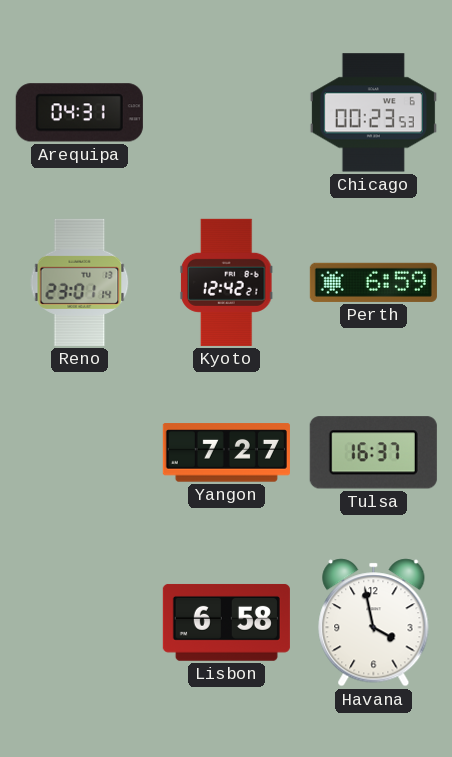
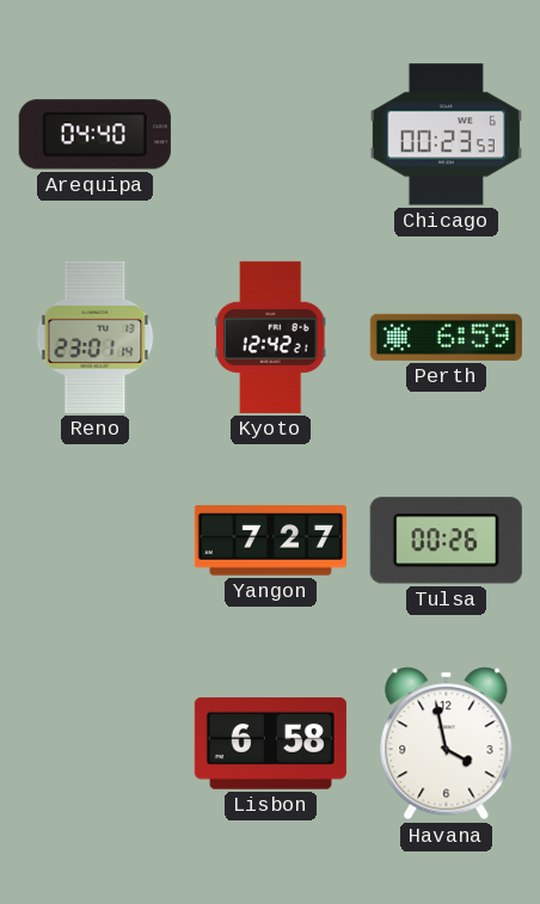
Arequipa: 04:31 -> 04:40 (94, 135)
Tulsa: 16:37 -> 00:26 (446, 541)
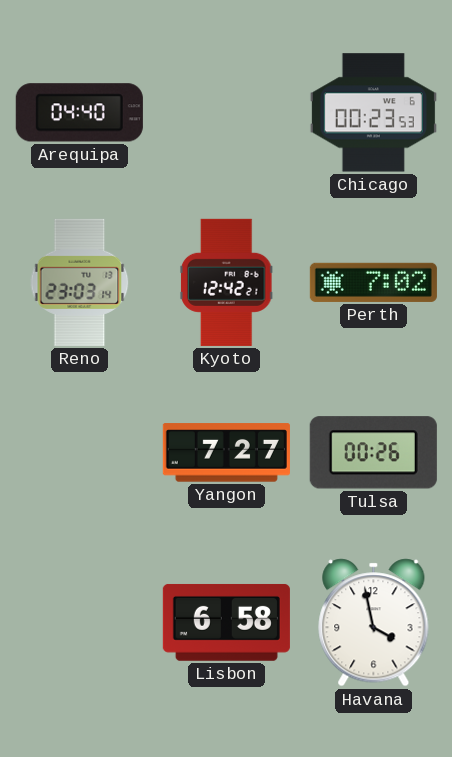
Reno: 23:01 -> 23:03 (80, 282)
Perth: 6:59 -> 7:02 (373, 282)
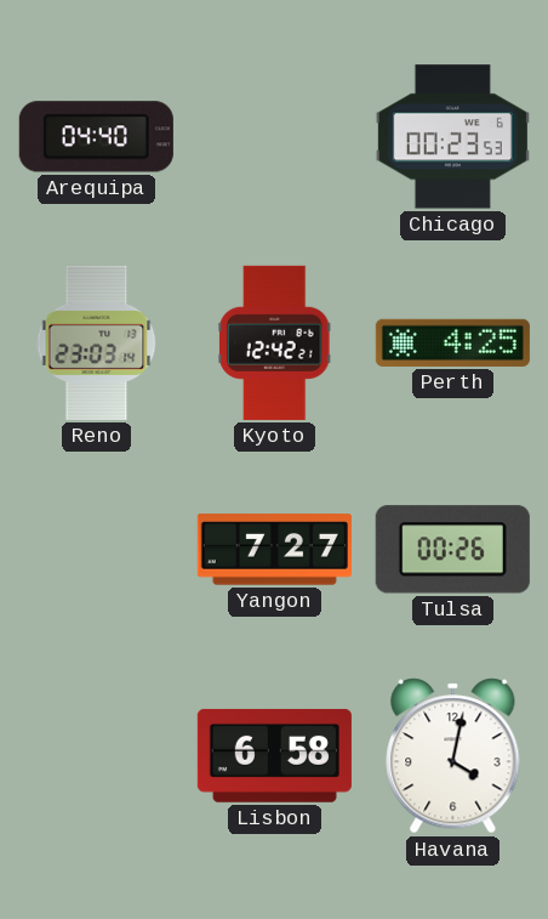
Perth: 7:02 -> 4:25 (452, 342)
Havana: 3:58 -> 4:02 (453, 756)
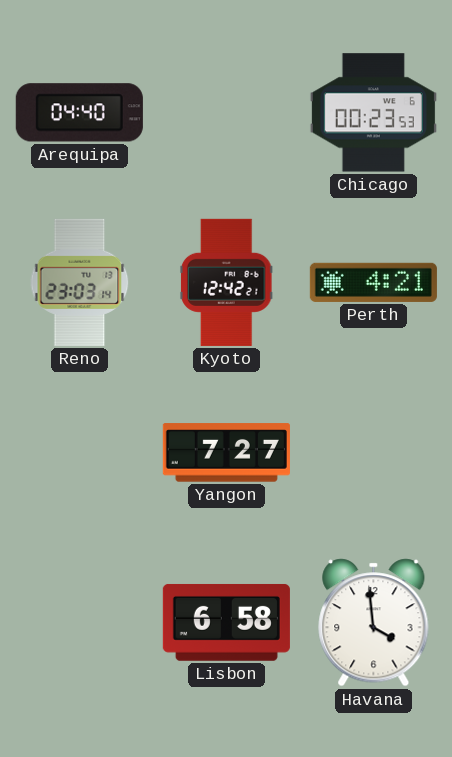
Perth: 4:25 -> 4:21 (373, 282)
Tulsa: 00:26 -> none (452, 550)
Havana: 4:02 -> 3:59 (374, 623)
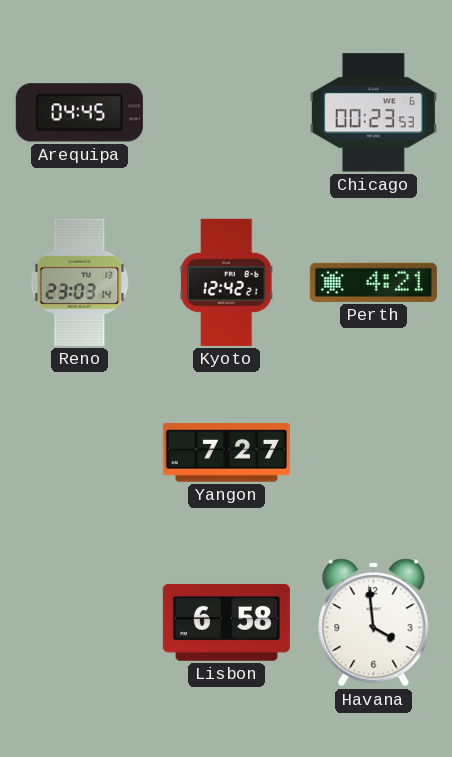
Arequipa: 04:40 -> 04:45 (79, 113)
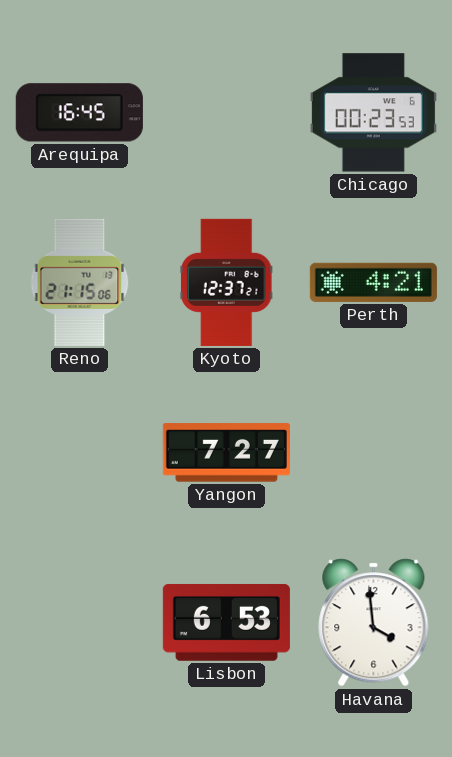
Arequipa: 04:45 -> 16:45 (79, 113)
Reno: 23:03 -> 21:15 (80, 282)
Kyoto: 12:42 -> 12:37 (227, 282)
Lisbon: 6:58 -> 6:53 (226, 622)
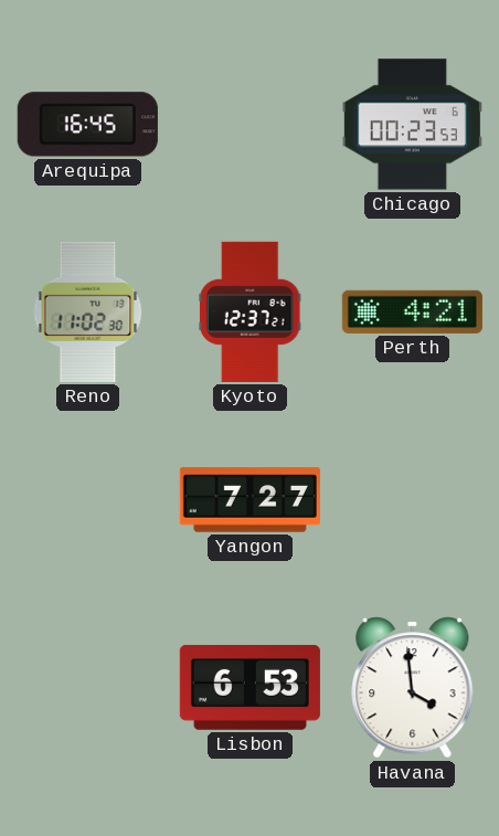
Reno: 21:15 -> 11:02 (88, 311)
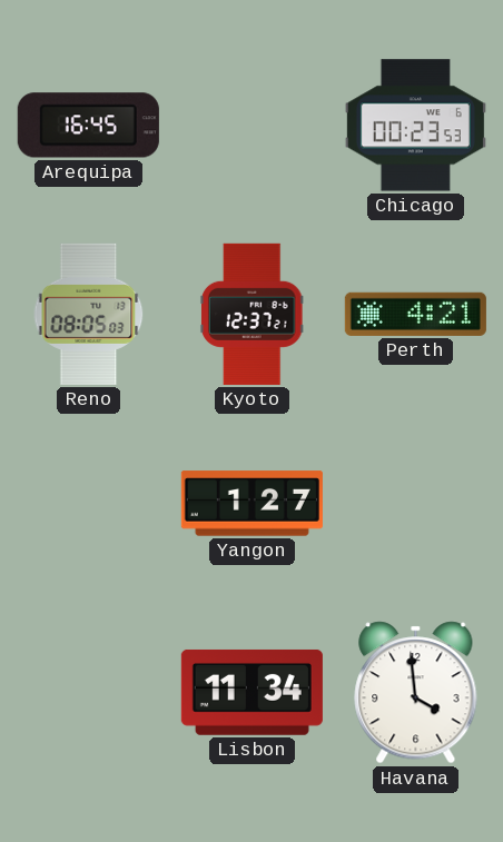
Reno: 11:02 -> 08:05 (89, 314)
Yangon: 7:27 -> 1:27 (251, 504)
Lisbon: 6:53 -> 11:34 (251, 692)
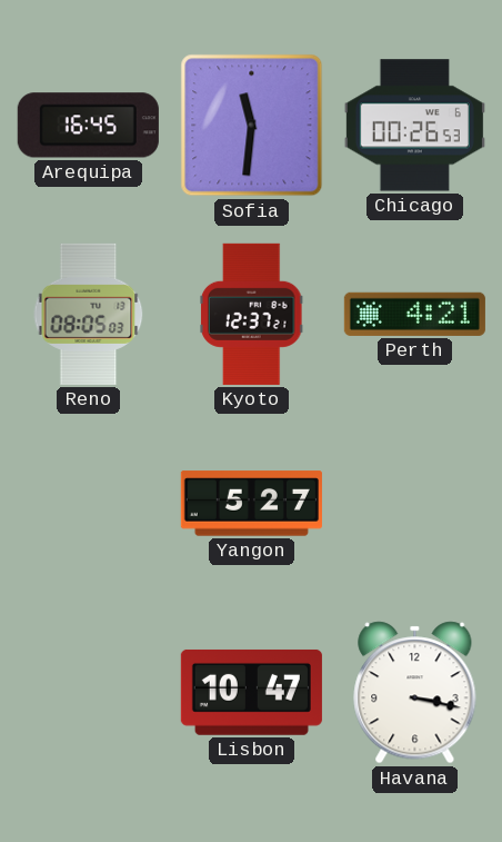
Sofia: none -> 11:31 (252, 126)
Chicago: 00:23 -> 00:26 (414, 126)
Yangon: 1:27 -> 5:27 (251, 504)
Lisbon: 11:34 -> 10:47 (251, 692)
Havana: 3:59 -> 3:17 (415, 693)
